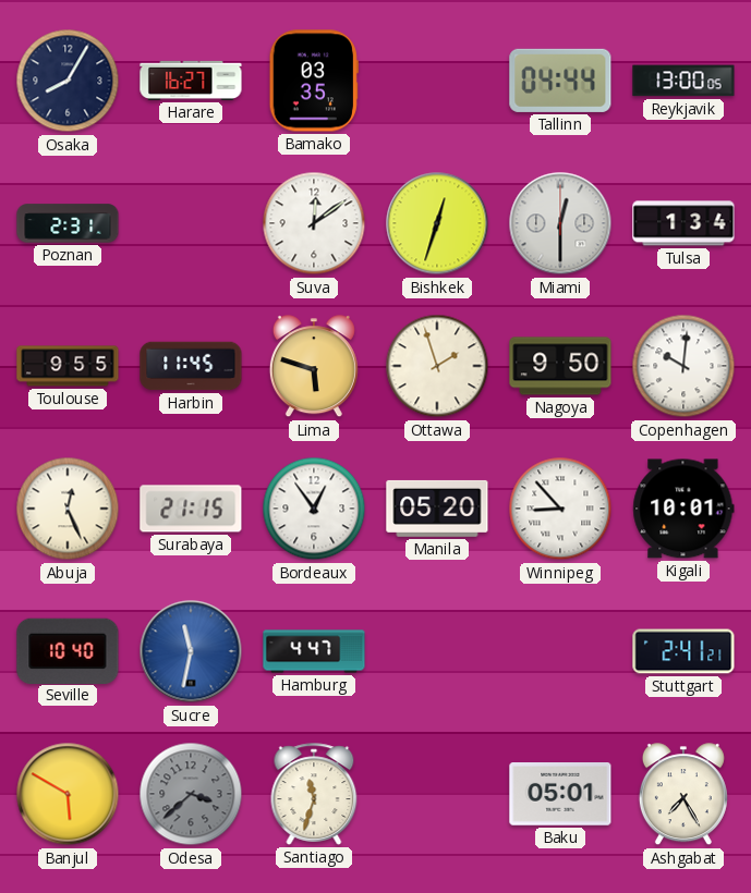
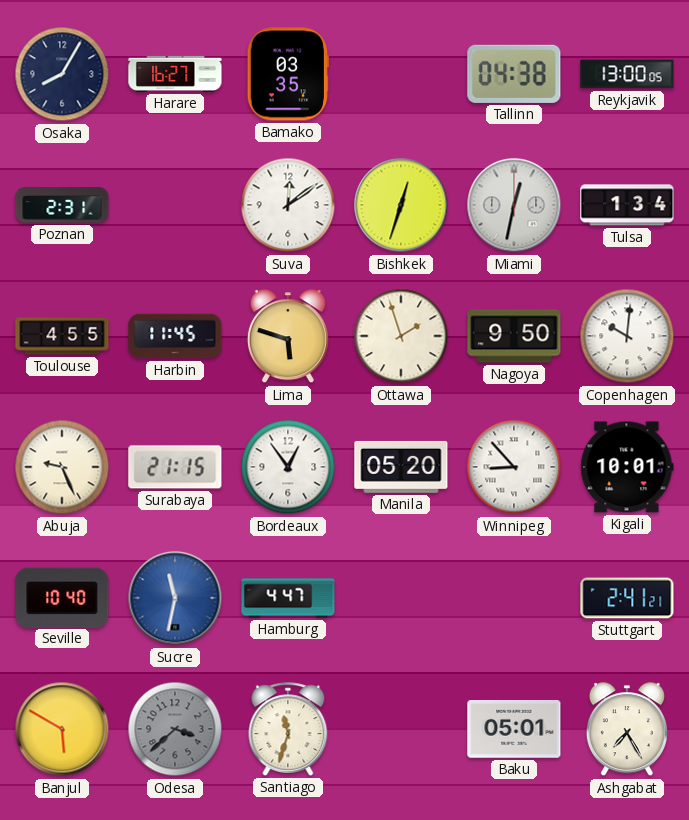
Tallinn: 04:44 -> 04:38 (514, 74)
Miami: 12:30 -> 12:32 (514, 205)
Toulouse: 9:55 -> 4:55 (62, 336)
Abuja: 12:26 -> 9:26 (62, 467)
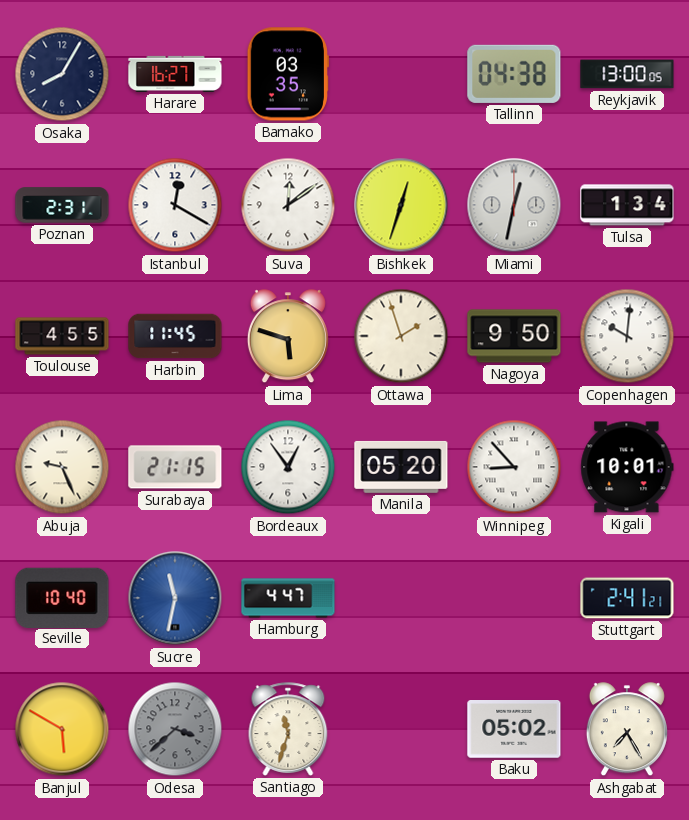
Istanbul: none -> 12:20 (175, 205)
Baku: 05:01 -> 05:02 (514, 730)
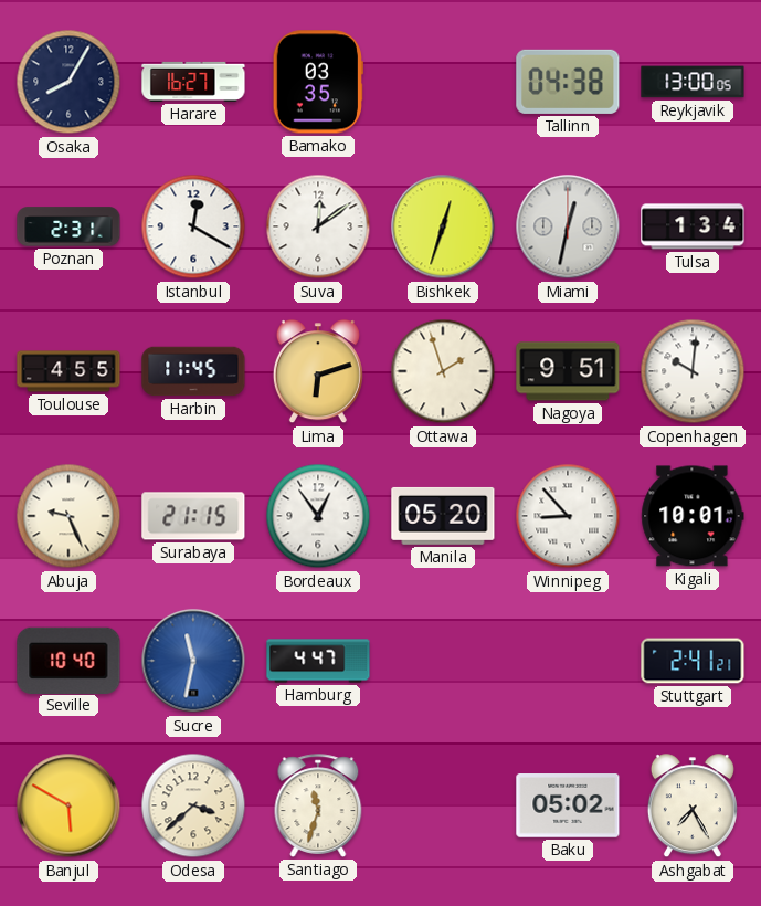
Lima: 5:48 -> 6:12 (318, 372)
Nagoya: 9:50 -> 9:51 (568, 371)
Odesa dial: grey -> cream (193, 805)
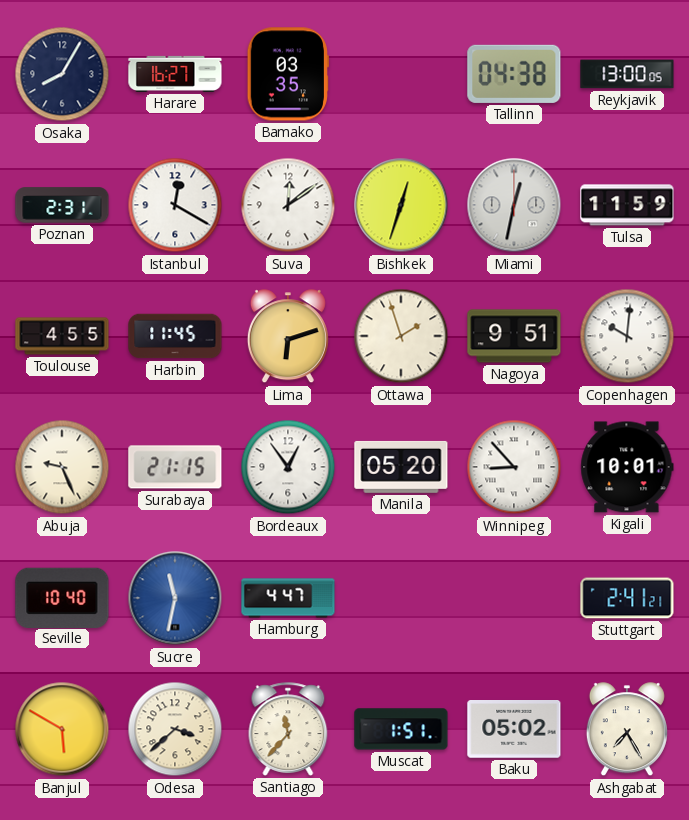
Tulsa: 1:34 -> 11:59 (627, 205)
Santiago: 11:33 -> 11:37 (288, 729)
Muscat: none -> 1:51 (401, 729)
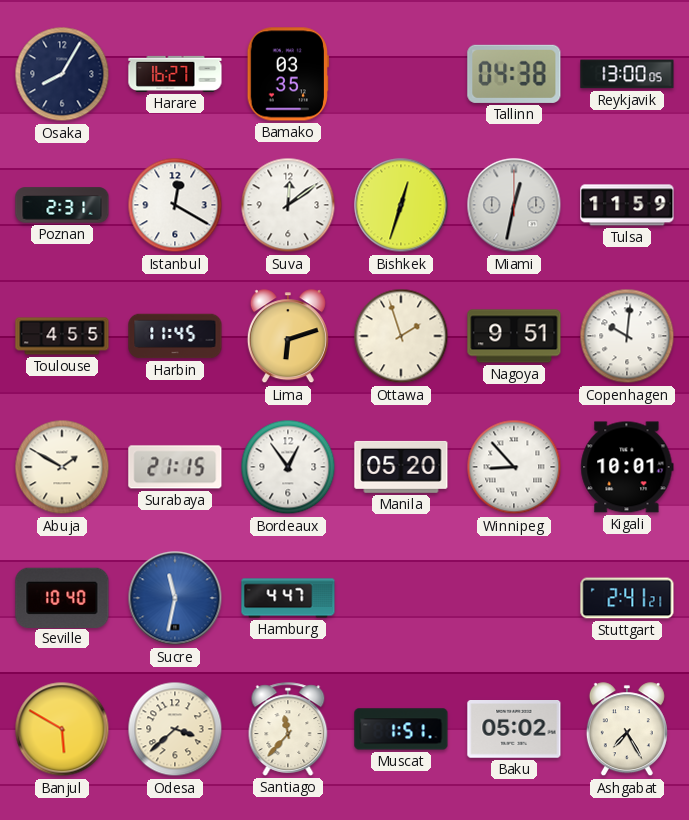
Abuja: 9:26 -> 1:50 (62, 467)
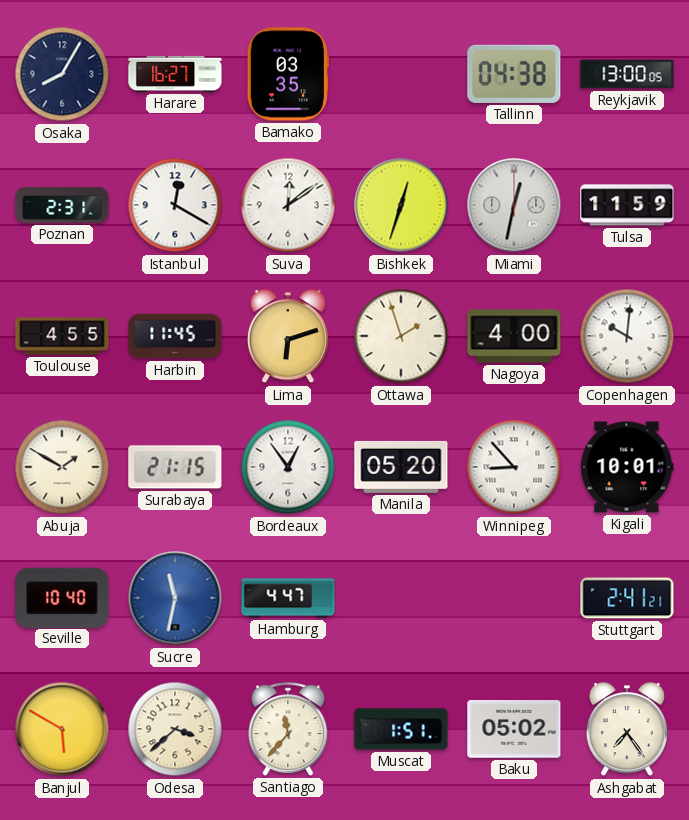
Nagoya: 9:51 -> 4:00 (514, 336)
Ashgabat: 7:25 -> 7:24 (627, 730)
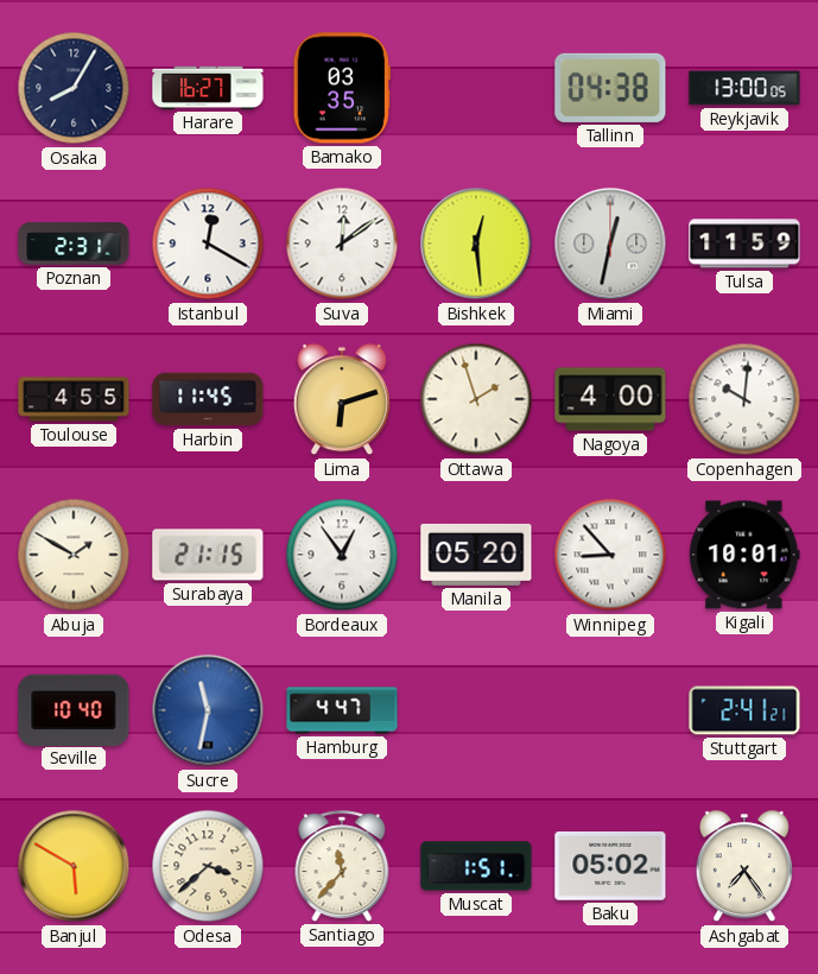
Bishkek: 12:33 -> 12:29 (476, 243)
